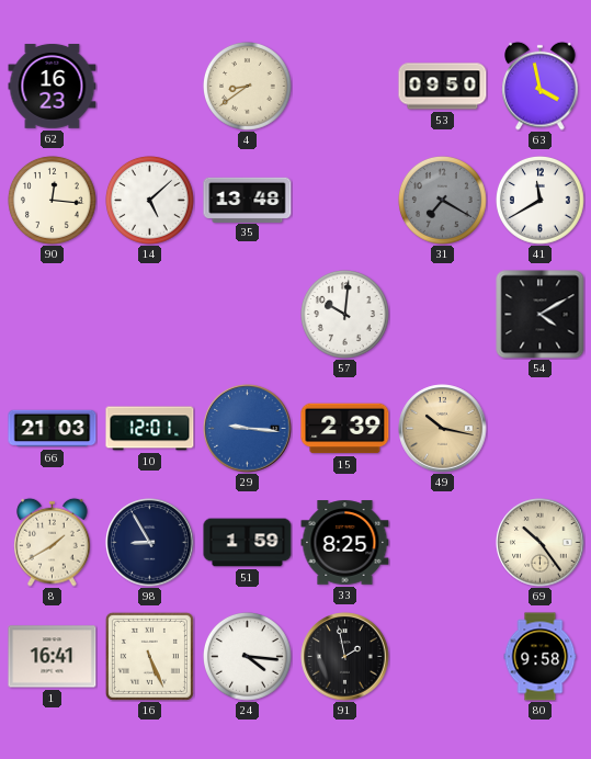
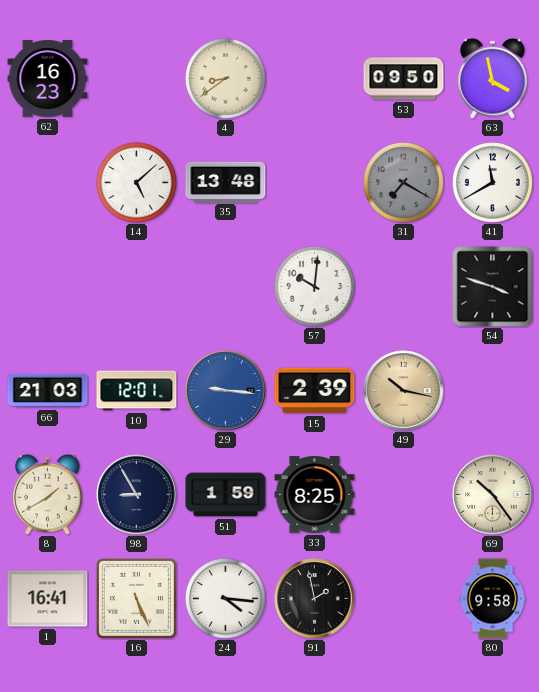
90: 12:16 -> none (53, 201)
54: 4:10 -> 3:48 (493, 287)
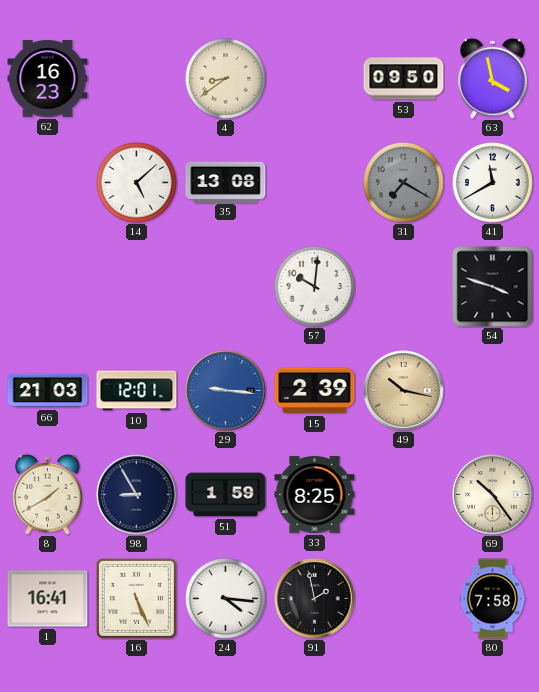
35: 13:48 -> 13:08 (226, 182)
80: 9:58 -> 7:58 (493, 599)
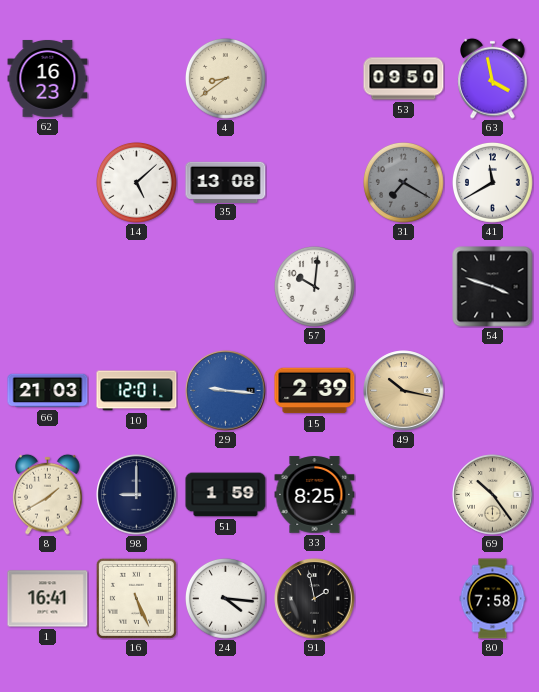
98: 8:55 -> 9:00 (137, 495)
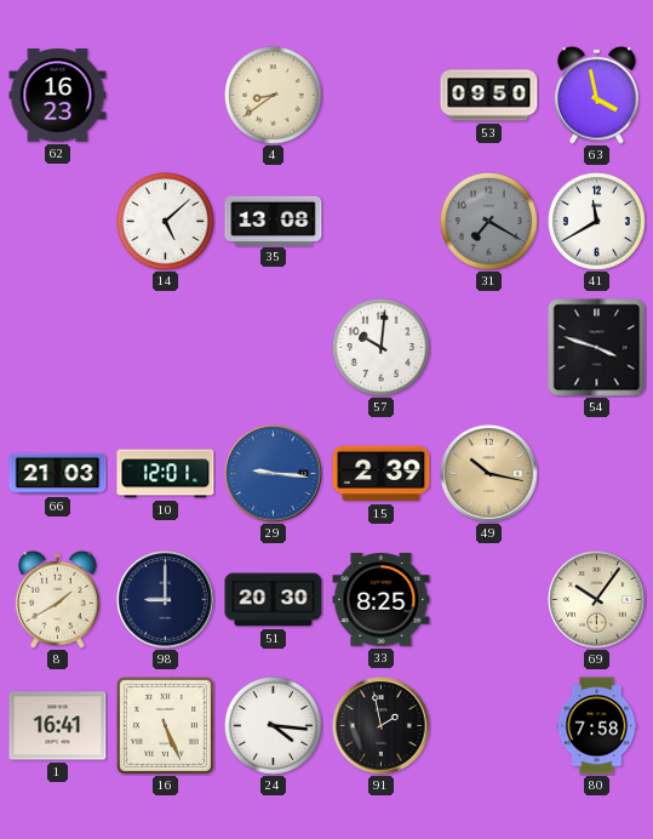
51: 1:59 -> 20:30 (274, 600)
69: 10:24 -> 10:06 (597, 600)
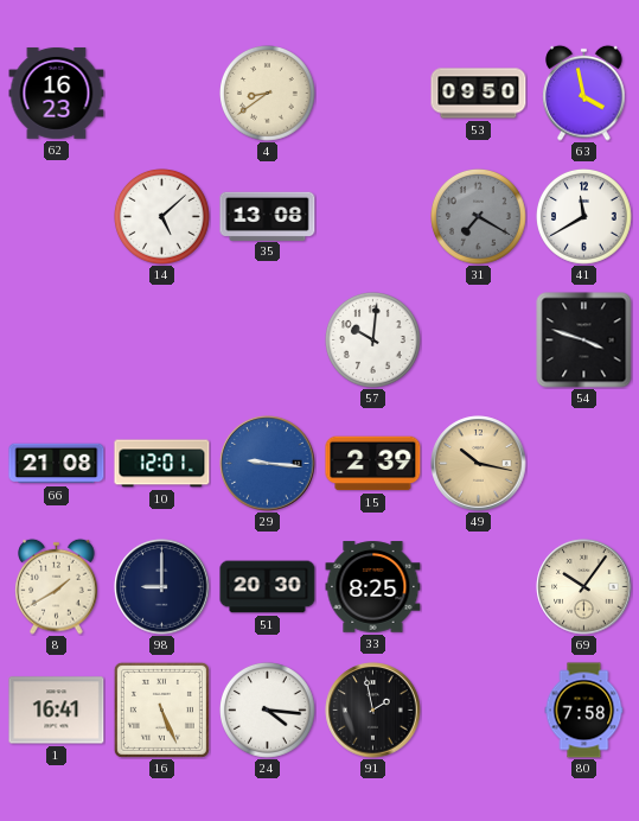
66: 21:03 -> 21:08 (57, 464)
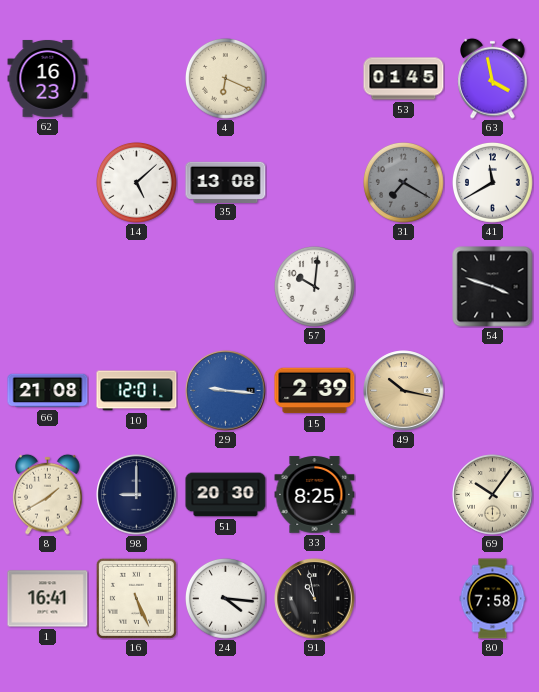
4: 8:39 -> 6:19 (226, 79)
53: 09:50 -> 01:45 (404, 79)
91: 1:58 -> 10:58 (315, 599)
